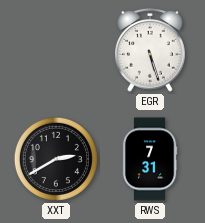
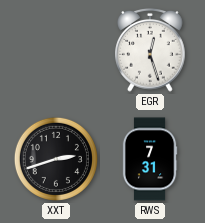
EGR: 5:27 -> 12:27 (150, 50)
XXT: 2:40 -> 2:42 (56, 159)
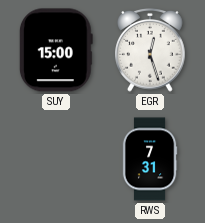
SUY: none -> 15:00 (56, 50)
XXT: 2:42 -> none (56, 159)
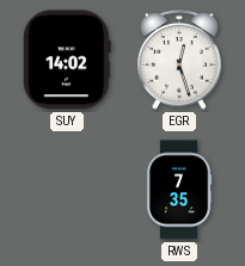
SUY: 15:00 -> 14:02 (67, 60)
RWS: 7:31 -> 7:35 (179, 190)
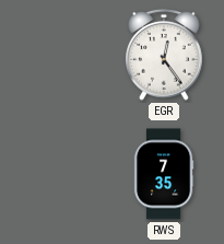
SUY: 14:02 -> none (67, 60)
EGR: 12:27 -> 12:24 (164, 55)
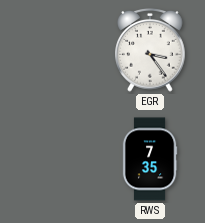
EGR: 12:24 -> 3:24 (150, 50)
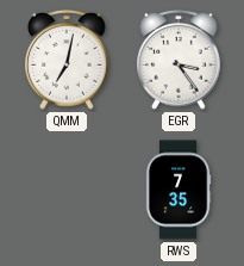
QMM: none -> 7:02 (67, 60)
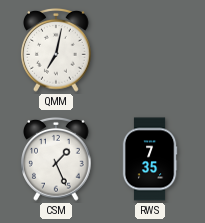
EGR: 3:24 -> none (179, 60)
CSM: none -> 1:26 (56, 159)
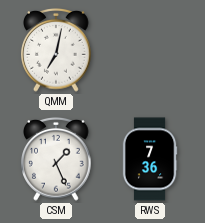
RWS: 7:35 -> 7:36 (150, 159)
